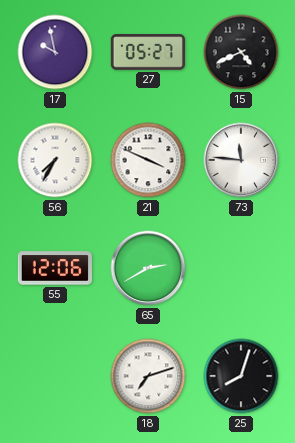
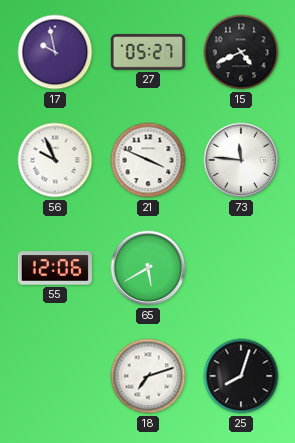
56: 7:35 -> 9:56 (55, 160)
65: 2:40 -> 5:40 (148, 268)
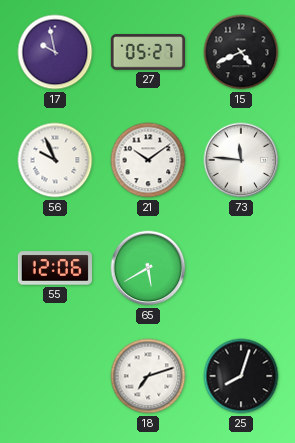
21: 3:49 -> 10:09 (148, 160)
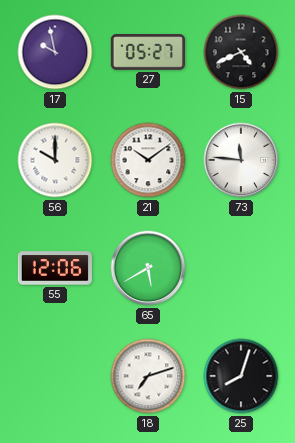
56: 9:56 -> 10:00 (55, 160)
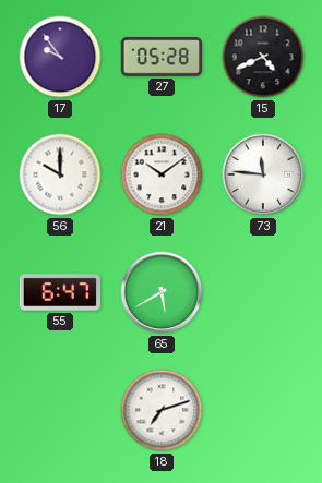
17: 9:58 -> 9:54 (60, 57)
27: 05:27 -> 05:28 (160, 57)
55: 12:06 -> 6:47 (60, 292)
25: 8:03 -> none (241, 376)
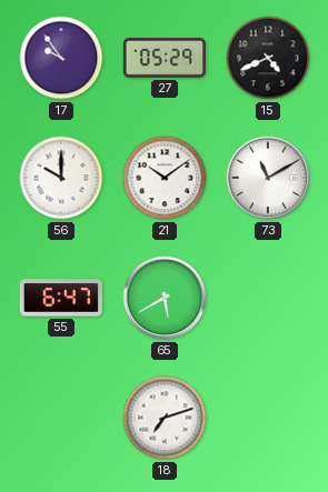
27: 05:28 -> 05:29 (163, 58)
73: 11:46 -> 11:10 (268, 178)
